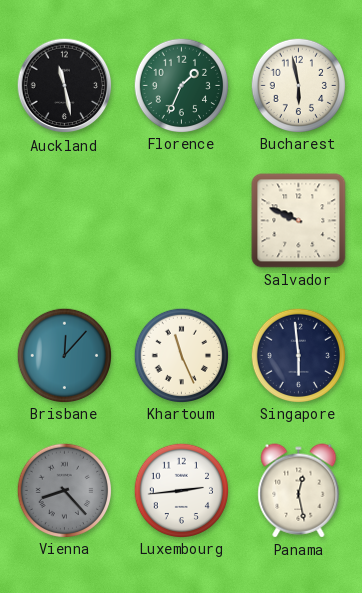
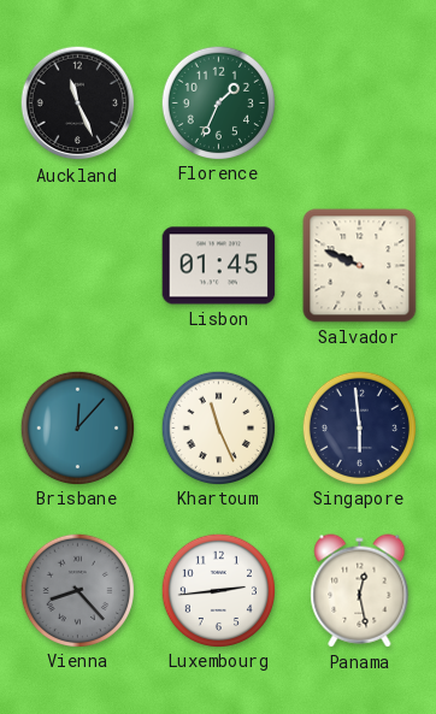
Auckland: 11:28 -> 11:26 (78, 104)
Bucharest: 5:58 -> none (298, 85)
Lisbon: none -> 01:45 (219, 266)
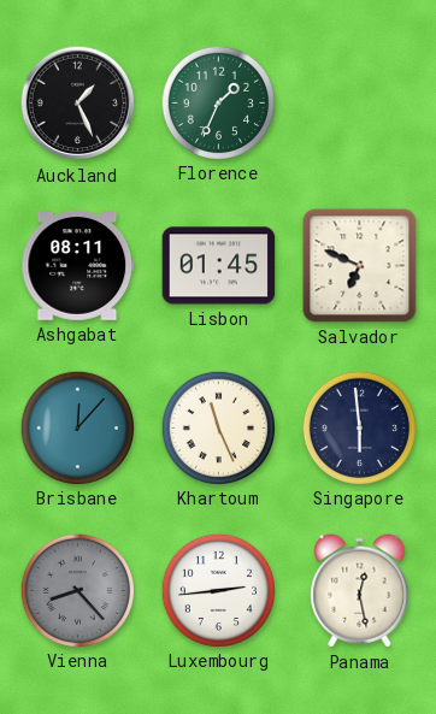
Auckland: 11:26 -> 1:26 (78, 104)
Ashgabat: none -> 08:11 (78, 266)
Salvador: 9:49 -> 6:49 (360, 266)
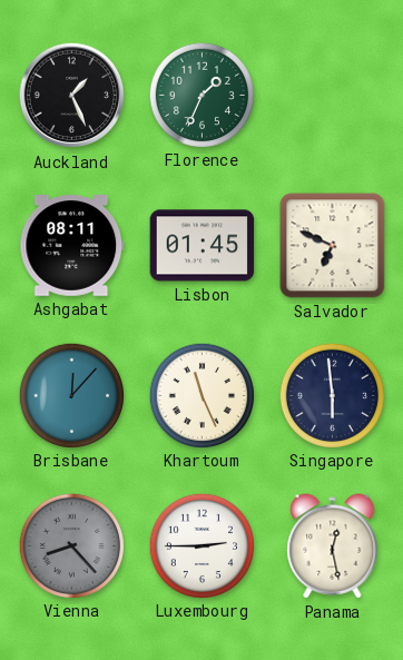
Luxembourg: 2:44 -> 2:45 (202, 545)
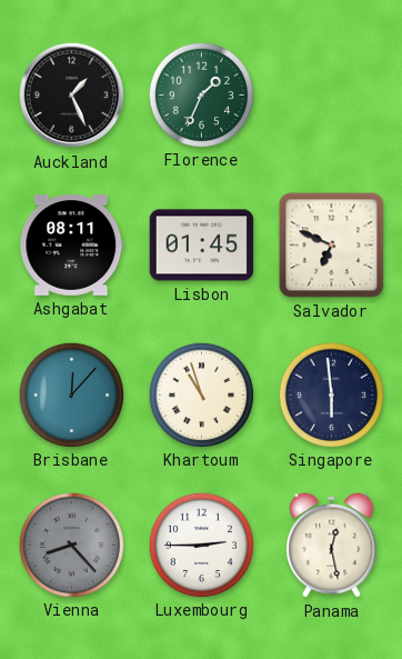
Khartoum: 11:26 -> 10:57 (201, 395)
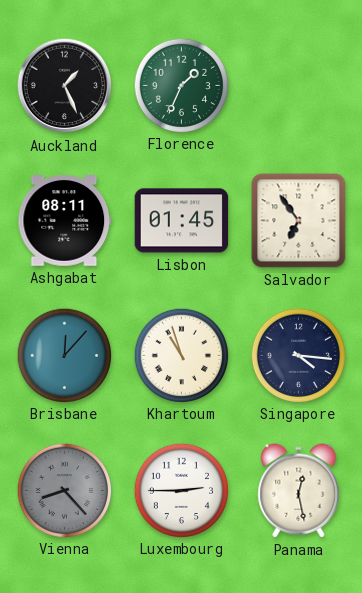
Salvador: 6:49 -> 6:54 (299, 221)
Singapore: 5:59 -> 4:16 (298, 355)
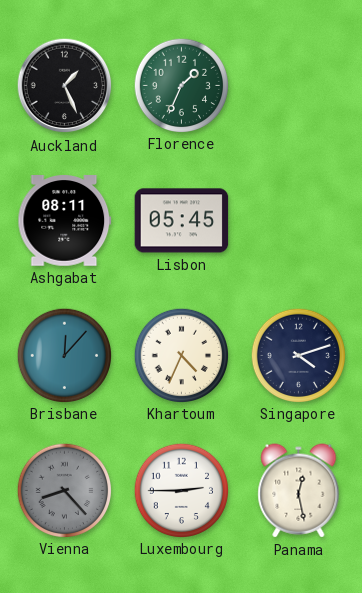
Lisbon: 01:45 -> 05:45 (182, 221)
Salvador: 6:54 -> none (299, 221)
Khartoum: 10:57 -> 4:34 (181, 355)
Singapore: 4:16 -> 4:12 (298, 355)
